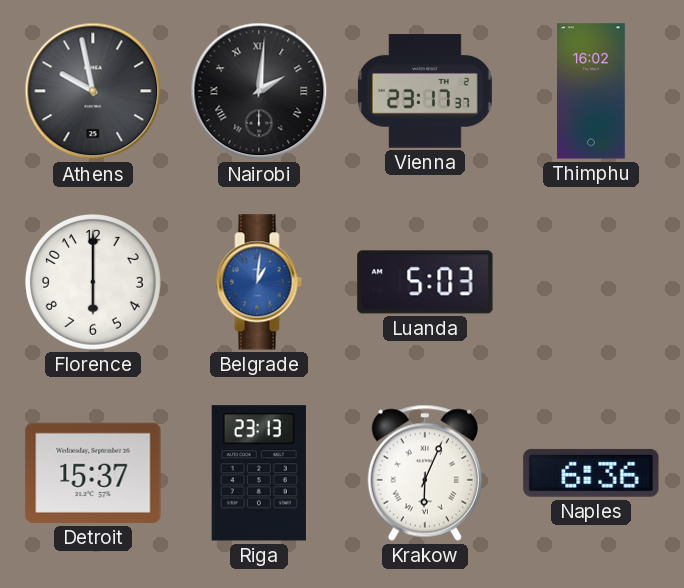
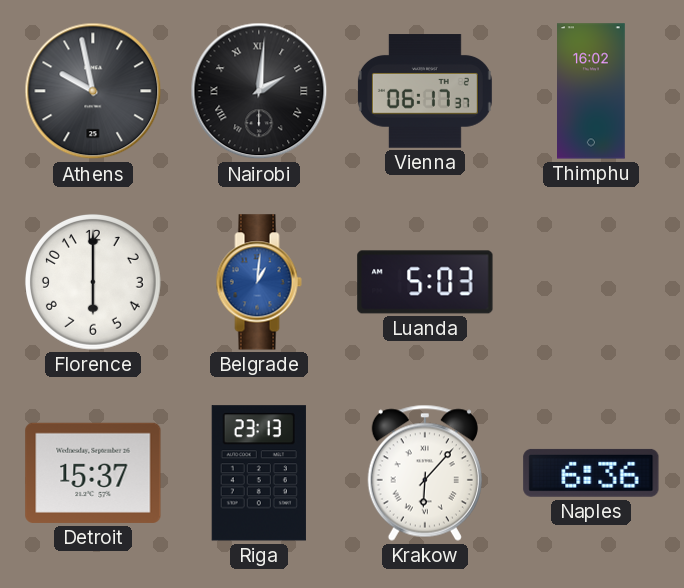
Vienna: 23:17 -> 06:17 (425, 91)
Krakow: 6:04 -> 6:07 (425, 473)
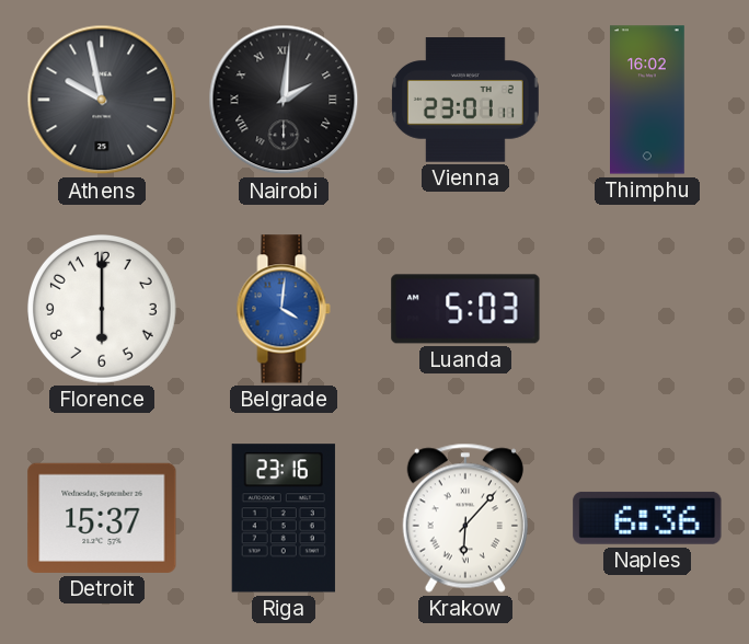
Vienna: 06:17 -> 23:01 (465, 100)
Belgrade: 1:01 -> 4:01 (284, 309)
Riga: 23:13 -> 23:16 (284, 518)
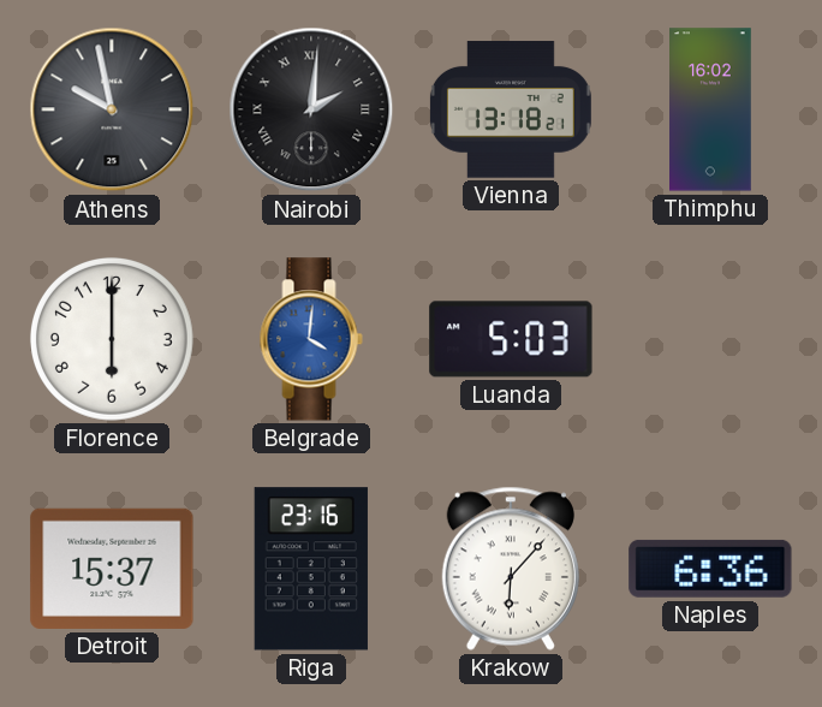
Vienna: 23:01 -> 13:18 (511, 109)
